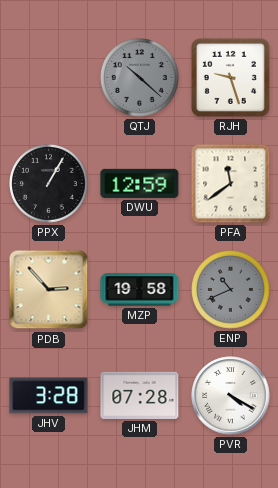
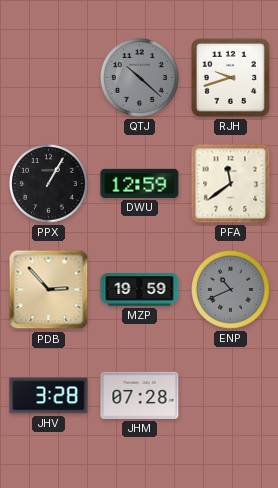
RJH: 9:27 -> 9:42 (230, 77)
MZP: 19:58 -> 19:59 (140, 290)
PVR: 4:20 -> none (231, 396)
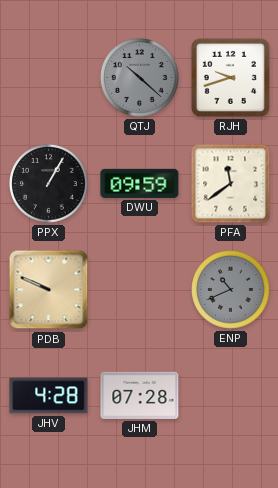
DWU: 12:59 -> 09:59 (140, 183)
PDB: 2:53 -> 9:49 (49, 290)
MZP: 19:59 -> none (140, 290)
JHV: 3:28 -> 4:28 (49, 396)
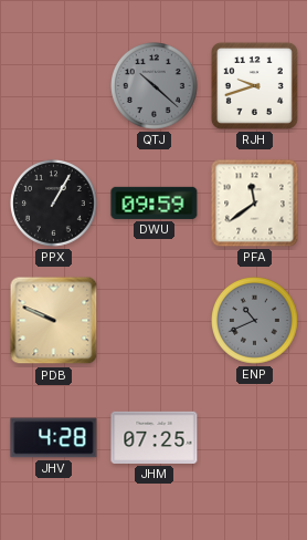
JHM: 07:28 -> 07:25 (155, 437)
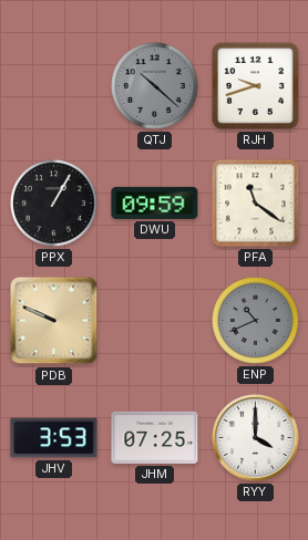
PFA: 11:39 -> 11:21 (256, 204)
JHV: 4:28 -> 3:53 (54, 438)
RYY: none -> 4:00 (256, 438)
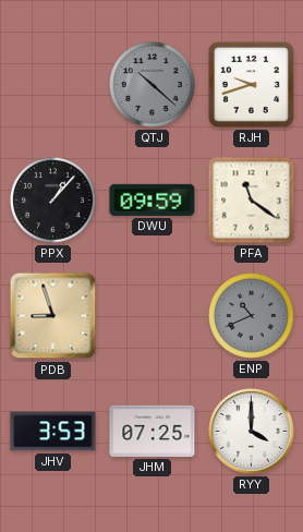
PPX: 1:05 -> 1:07 (53, 201)
PDB: 9:49 -> 8:57 (53, 316)
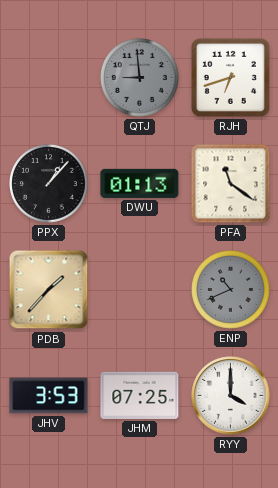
QTJ: 10:22 -> 8:59 (140, 78)
RJH: 9:42 -> 6:42 (230, 77)
DWU: 09:59 -> 01:13 (140, 183)
PDB: 8:57 -> 1:37 (49, 290)
